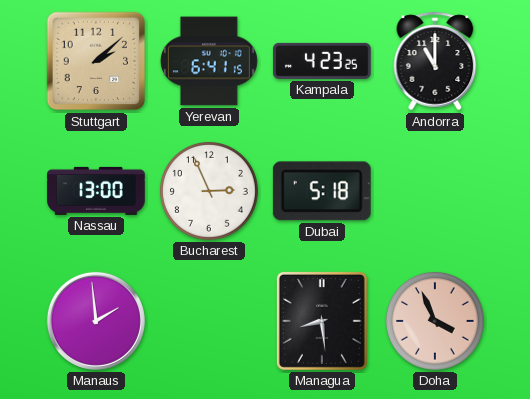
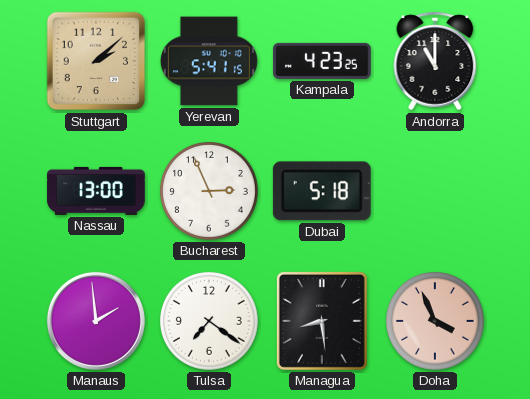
Yerevan: 6:41 -> 5:41 (209, 61)
Tulsa: none -> 7:21 (209, 321)
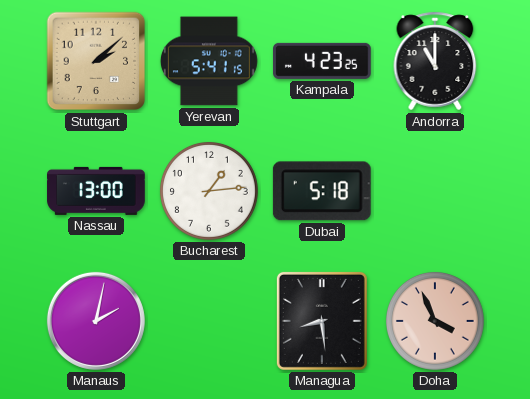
Bucharest: 2:56 -> 1:14 (209, 191)
Manaus: 1:59 -> 2:02 (96, 321)
Tulsa: 7:21 -> none (209, 321)
